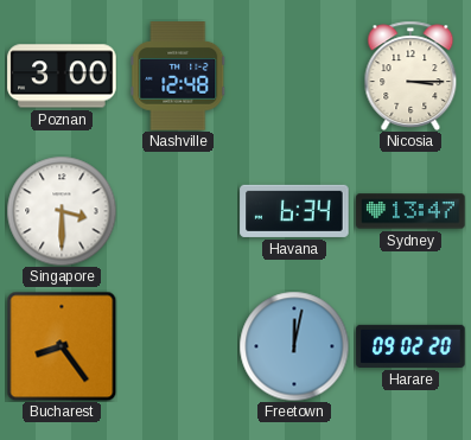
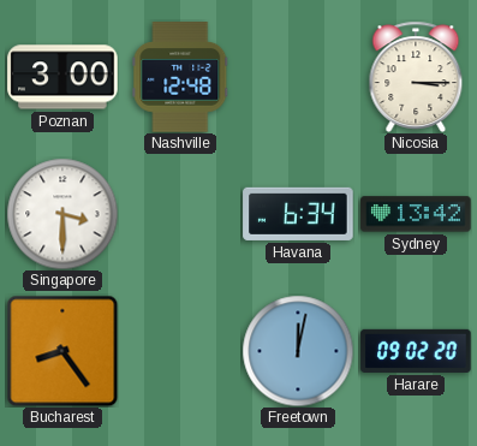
Sydney: 13:47 -> 13:42 (416, 214)
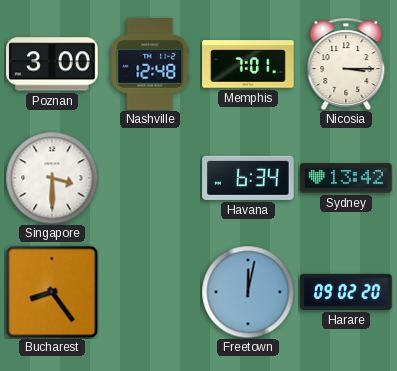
Memphis: none -> 7:01 (248, 64)
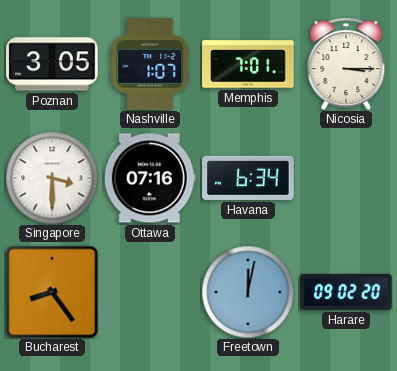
Poznan: 3:00 -> 3:05 (52, 64)
Nashville: 12:48 -> 1:07 (150, 64)
Ottawa: none -> 07:16 (150, 178)
Sydney: 13:42 -> none (346, 178)
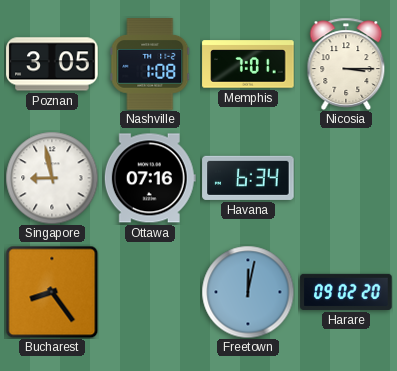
Nashville: 1:07 -> 1:08 (150, 64)
Singapore: 3:30 -> 8:58 (52, 178)
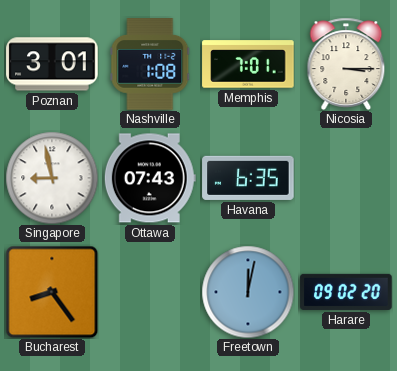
Poznan: 3:05 -> 3:01 (52, 64)
Ottawa: 07:16 -> 07:43 (150, 178)
Havana: 6:34 -> 6:35 (248, 178)
